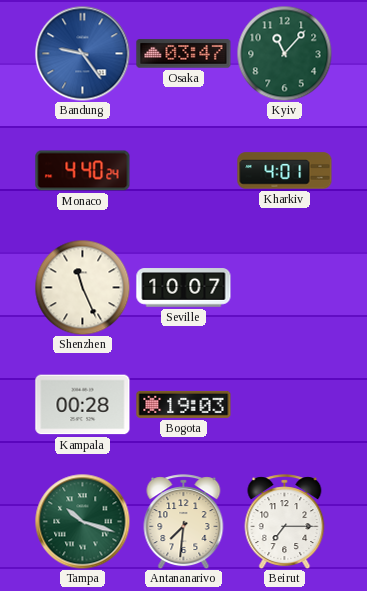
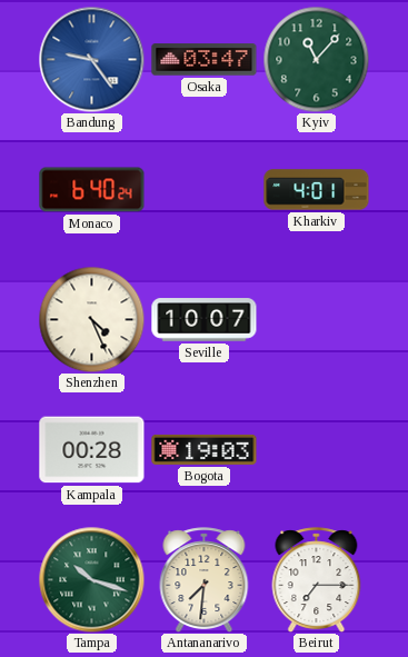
Monaco: 4:40 -> 6:40 (92, 190)
Shenzhen: 11:26 -> 4:26 (91, 319)
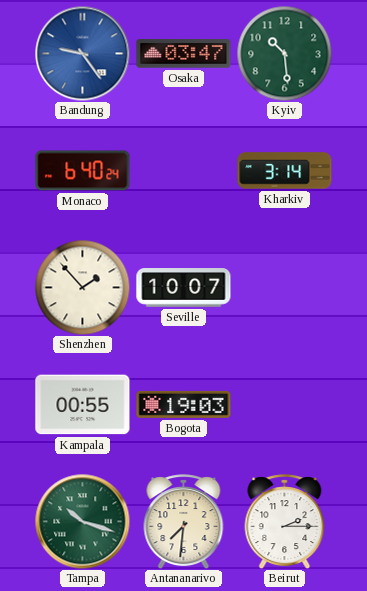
Kyiv: 11:07 -> 10:29 (284, 53)
Kharkiv: 4:01 -> 3:14 (285, 171)
Shenzhen: 4:26 -> 1:53 (82, 287)
Kampala: 00:28 -> 00:55 (83, 405)
Beirut: 7:15 -> 2:15 (285, 522)
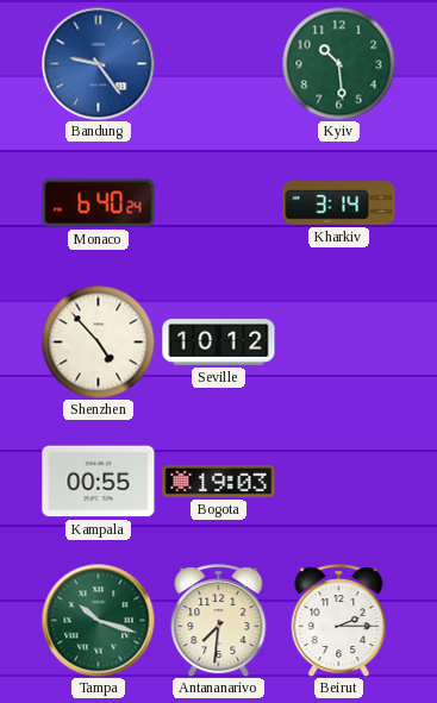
Osaka: 03:47 -> none (184, 54)
Shenzhen: 1:53 -> 4:53 (98, 341)
Seville: 10:07 -> 10:12 (219, 343)
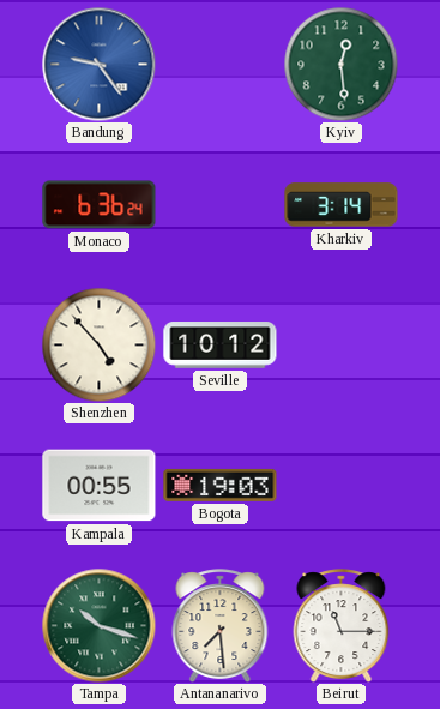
Kyiv: 10:29 -> 12:29 (340, 64)
Monaco: 6:40 -> 6:36 (100, 205)
Antananarivo: 7:31 -> 7:29 (221, 626)
Beirut: 2:15 -> 11:15 (342, 626)
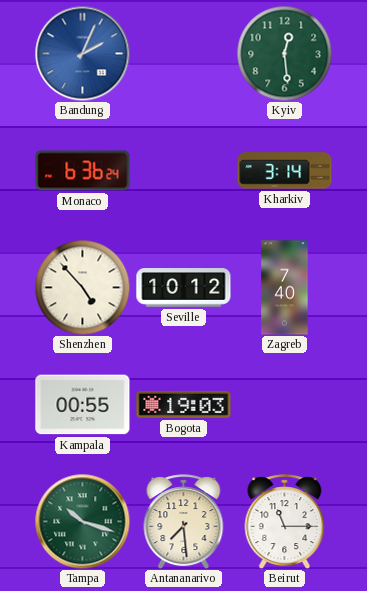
Bandung: 9:24 -> 2:04 (82, 53)
Zagreb: none -> 7:40 (285, 288)
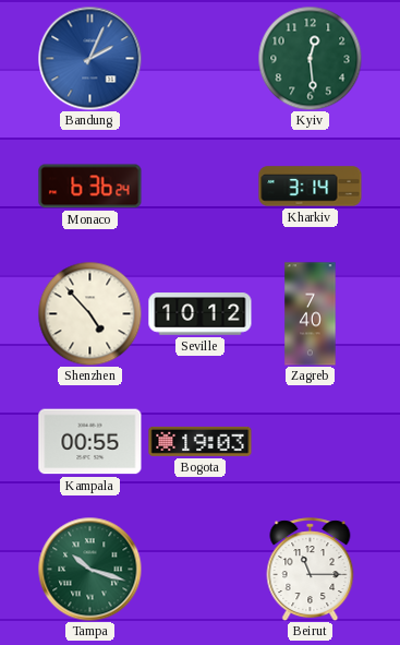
Antananarivo: 7:29 -> none (184, 522)
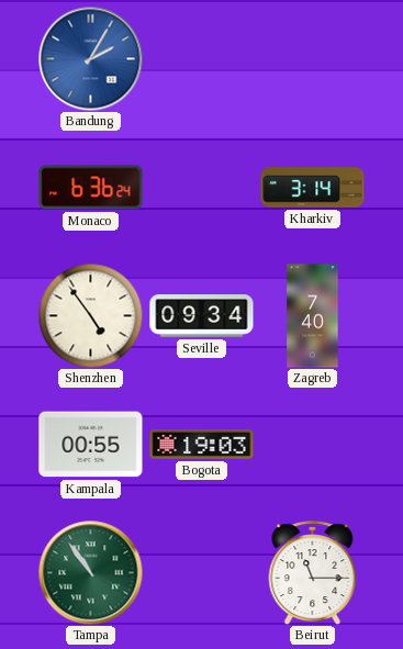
Bandung: 2:04 -> 2:05 (90, 58)
Kyiv: 12:29 -> none (310, 58)
Shenzhen: 4:53 -> 4:54 (90, 315)
Seville: 10:12 -> 09:34 (202, 316)
Tampa: 10:18 -> 10:54 (90, 572)
